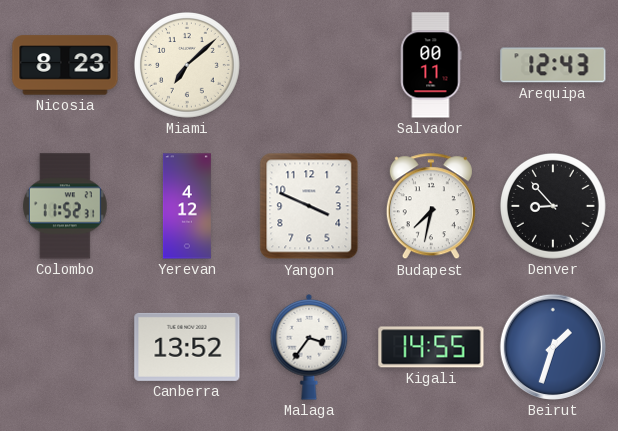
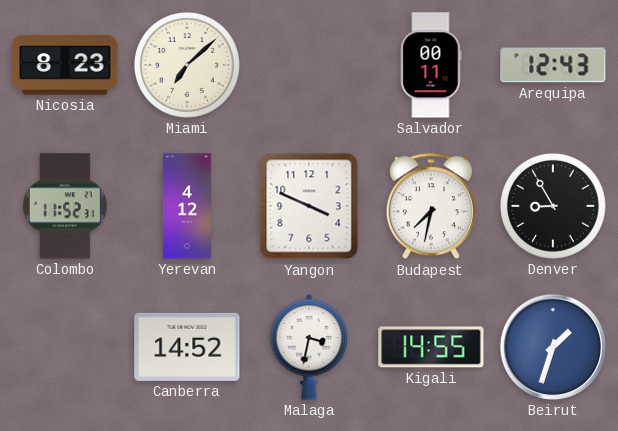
Denver: 8:53 -> 8:55 (553, 206)
Canberra: 13:52 -> 14:52 (187, 347)
Malaga: 3:36 -> 3:32 (309, 348)
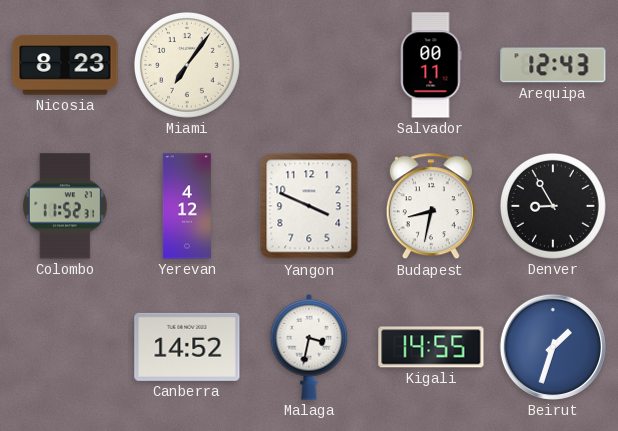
Miami: 7:08 -> 7:06 (187, 65)
Budapest: 7:32 -> 8:32 (431, 207)
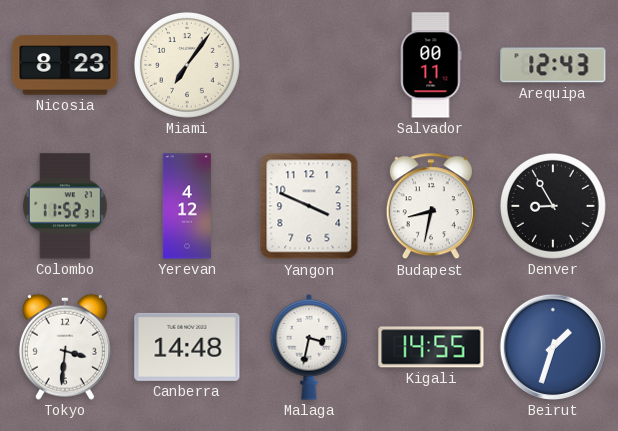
Tokyo: none -> 3:31 (65, 347)
Canberra: 14:52 -> 14:48 (187, 347)
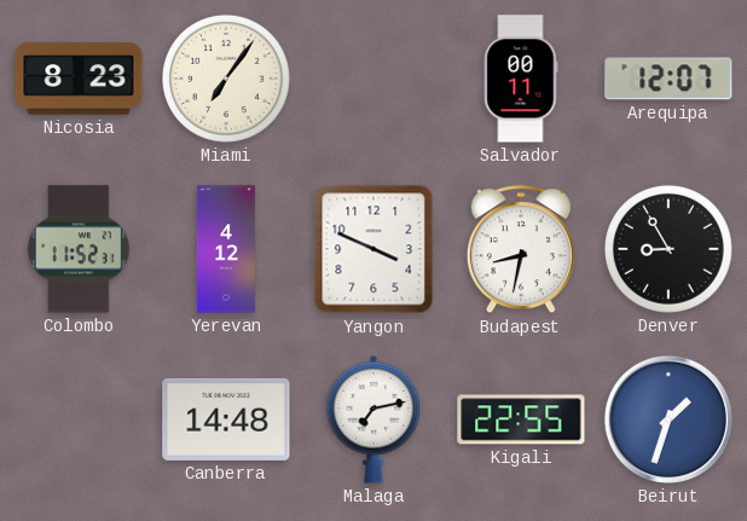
Arequipa: 12:43 -> 12:07 (668, 79)
Tokyo: 3:31 -> none (65, 347)
Malaga: 3:32 -> 7:13 (373, 421)
Kigali: 14:55 -> 22:55 (521, 419)
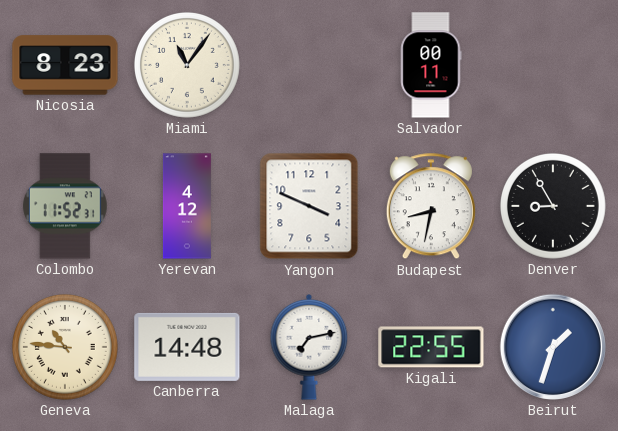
Miami: 7:06 -> 11:06 (187, 65)
Arequipa: 12:07 -> none (668, 79)
Geneva: none -> 10:46 (65, 347)
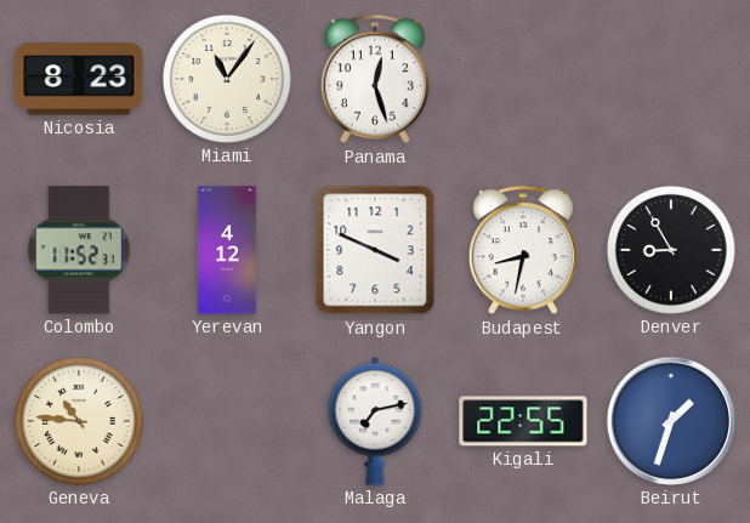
Panama: none -> 12:27 (375, 80)
Salvador: 00:11 -> none (431, 65)
Canberra: 14:48 -> none (187, 347)
